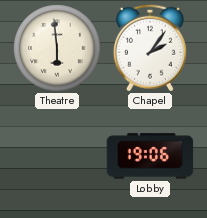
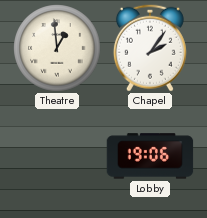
Theatre: 5:59 -> 12:59 (57, 48)
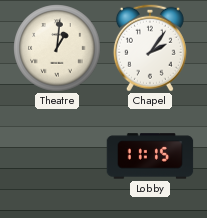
Theatre: 12:59 -> 1:01 (57, 48)
Lobby: 19:06 -> 11:15 (150, 156)
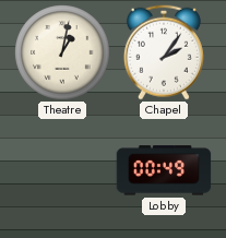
Theatre: 1:01 -> 1:02 (62, 52)
Lobby: 11:15 -> 00:49 (164, 170)
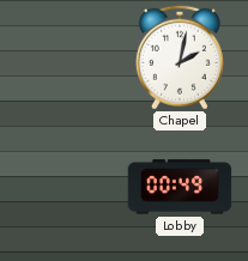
Theatre: 1:02 -> none (62, 52)
Chapel: 2:06 -> 2:02 (180, 57)
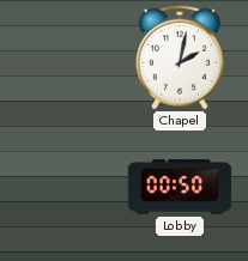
Lobby: 00:49 -> 00:50 (180, 187)
